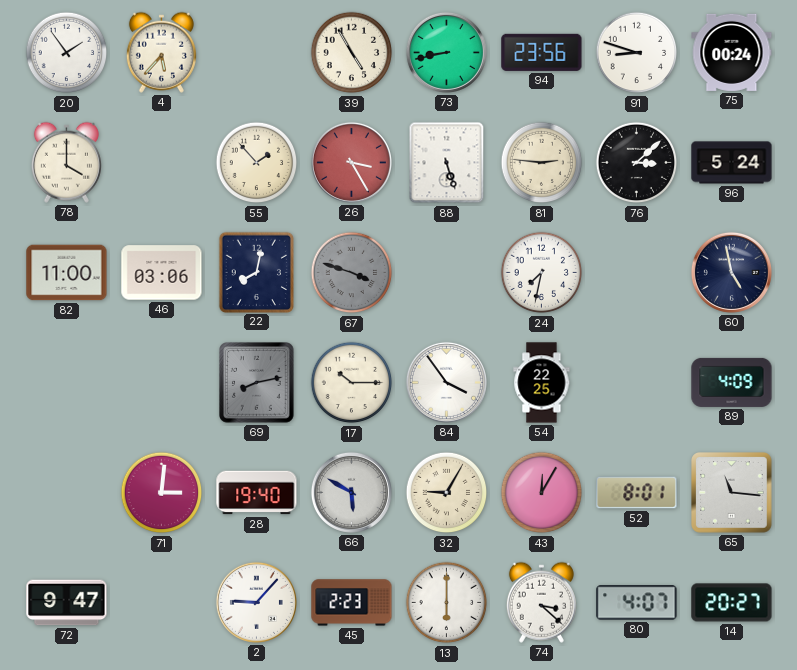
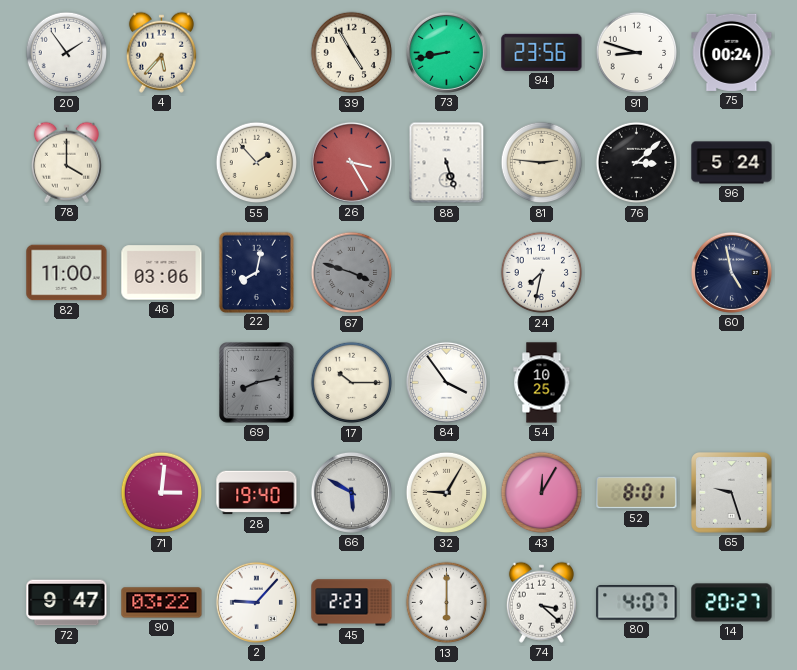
54: 22:25 -> 10:25 (542, 383)
89: 4:09 -> none (732, 382)
65: 11:16 -> 9:27 (732, 493)
90: none -> 03:22 (162, 603)
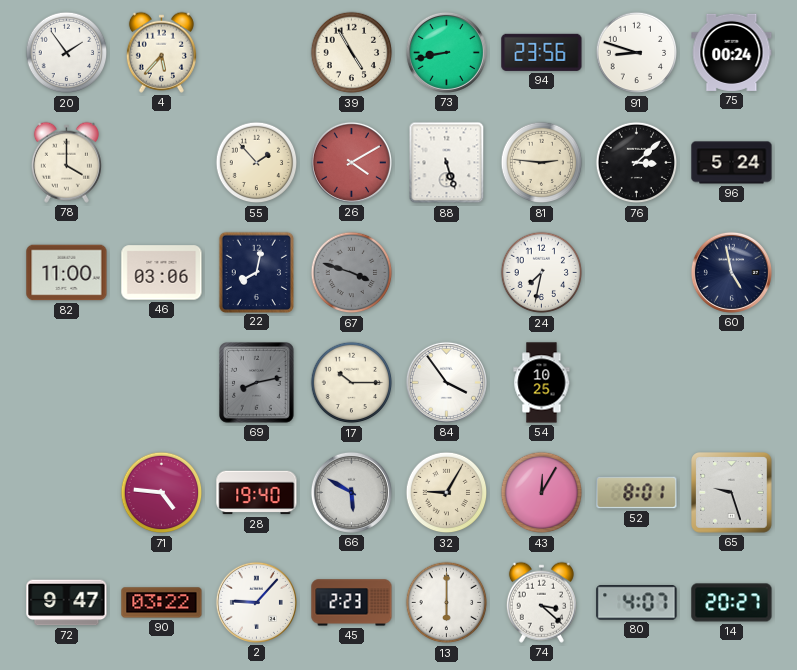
26: 3:25 -> 4:10 (351, 162)
71: 3:01 -> 4:46 (162, 493)
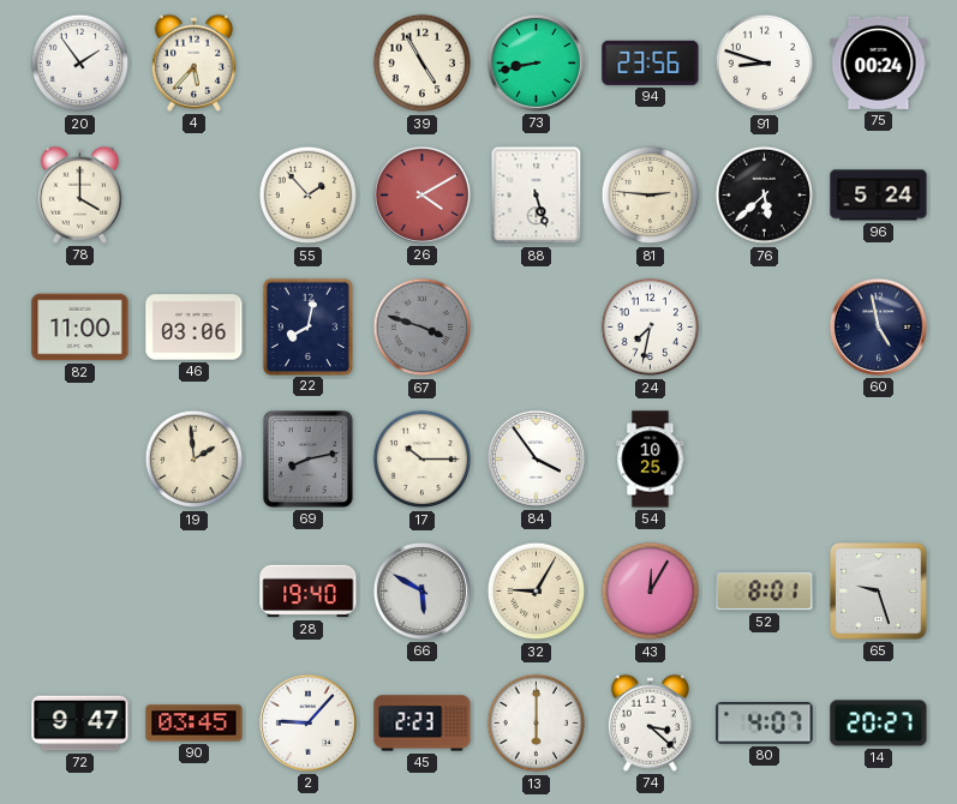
76: 3:08 -> 5:38 (765, 196)
19: none -> 1:59 (195, 460)
71: 4:46 -> none (162, 493)
90: 03:22 -> 03:45 (195, 724)
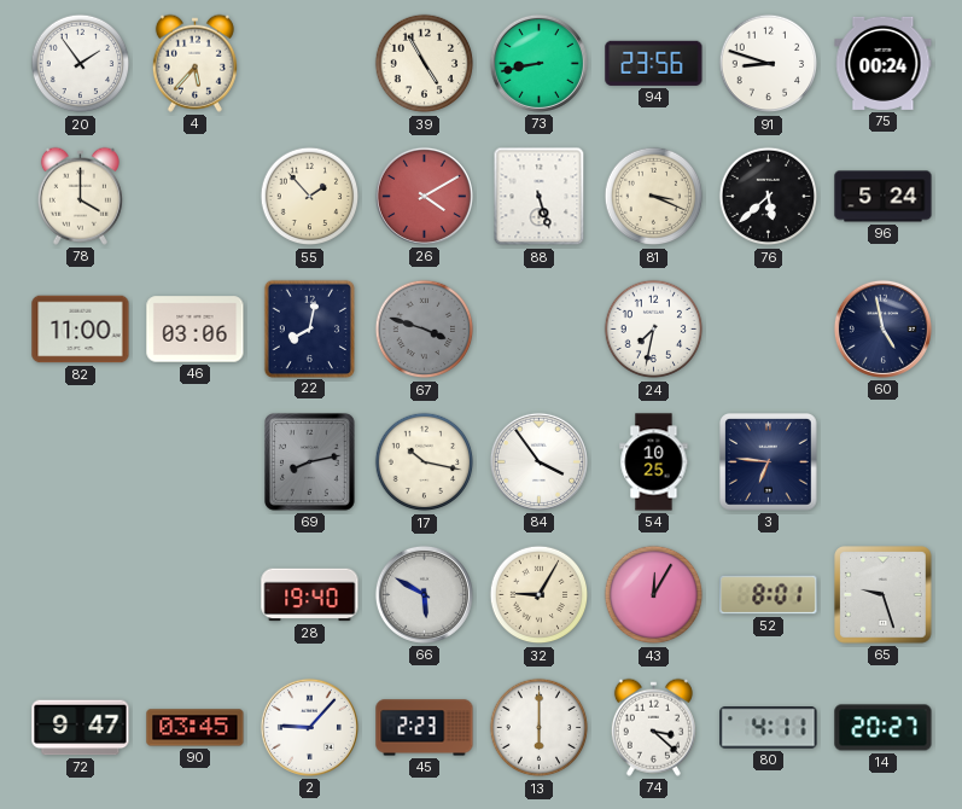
81: 2:46 -> 3:19 (654, 197)
19: 1:59 -> none (195, 460)
17: 10:15 -> 10:17 (425, 462)
3: none -> 6:46 (769, 462)
80: 4:07 -> 4:11 (769, 728)
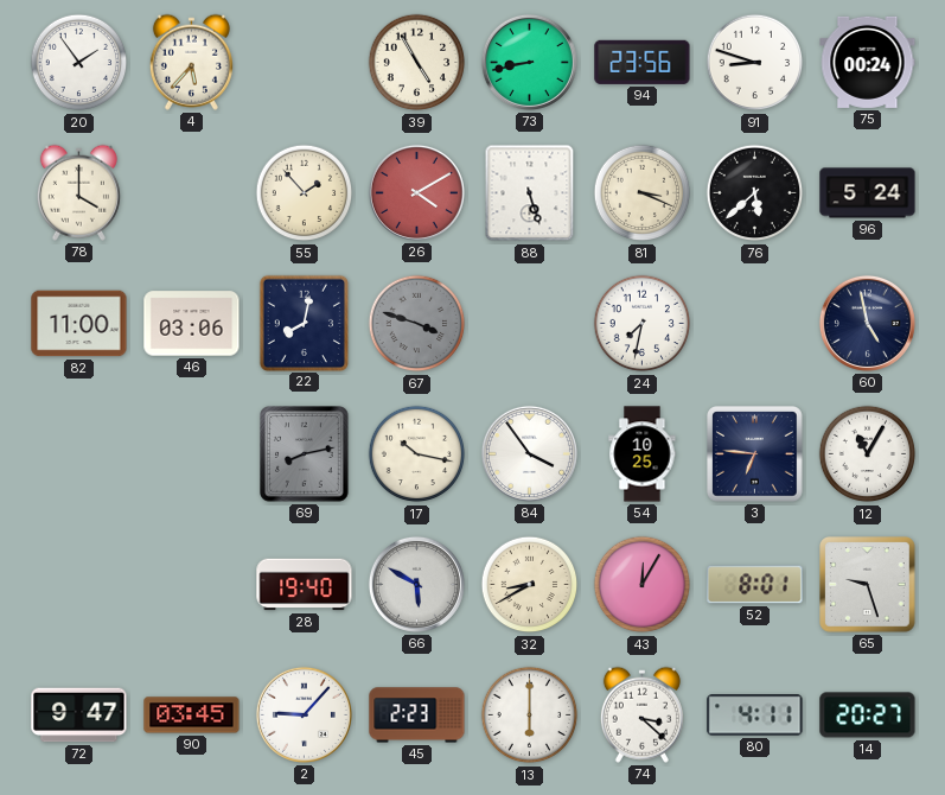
12: none -> 11:05 (868, 454)
32: 9:05 -> 8:40 (530, 585)
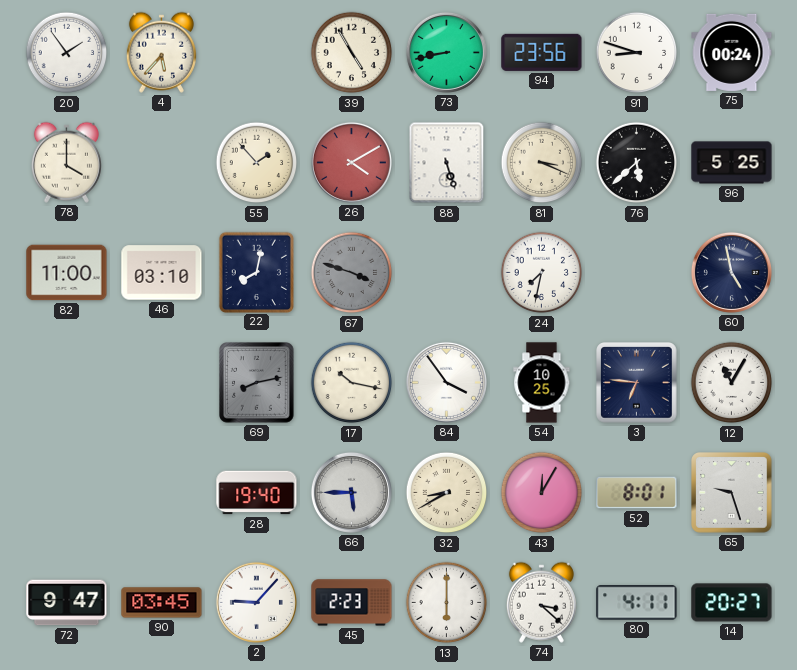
96: 5:24 -> 5:25 (732, 163)
46: 03:06 -> 03:10 (162, 273)
66: 5:50 -> 5:45 (351, 492)
